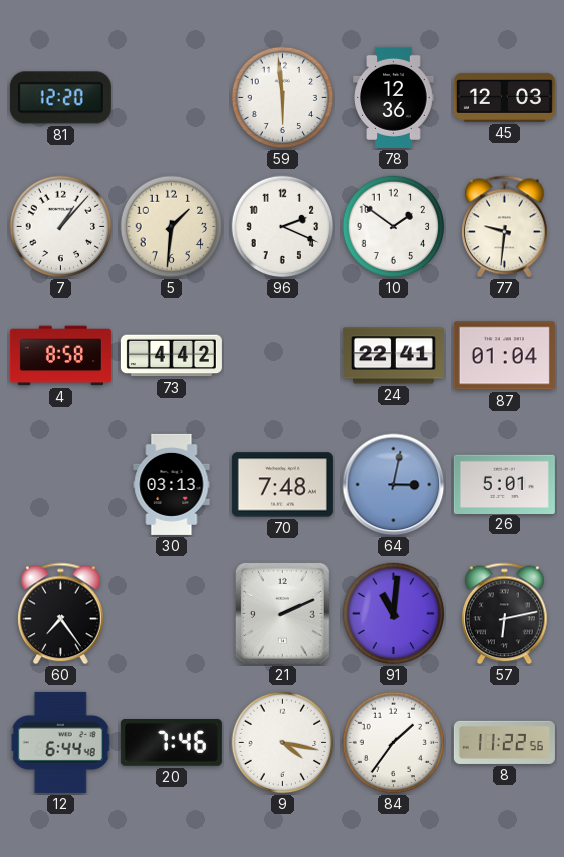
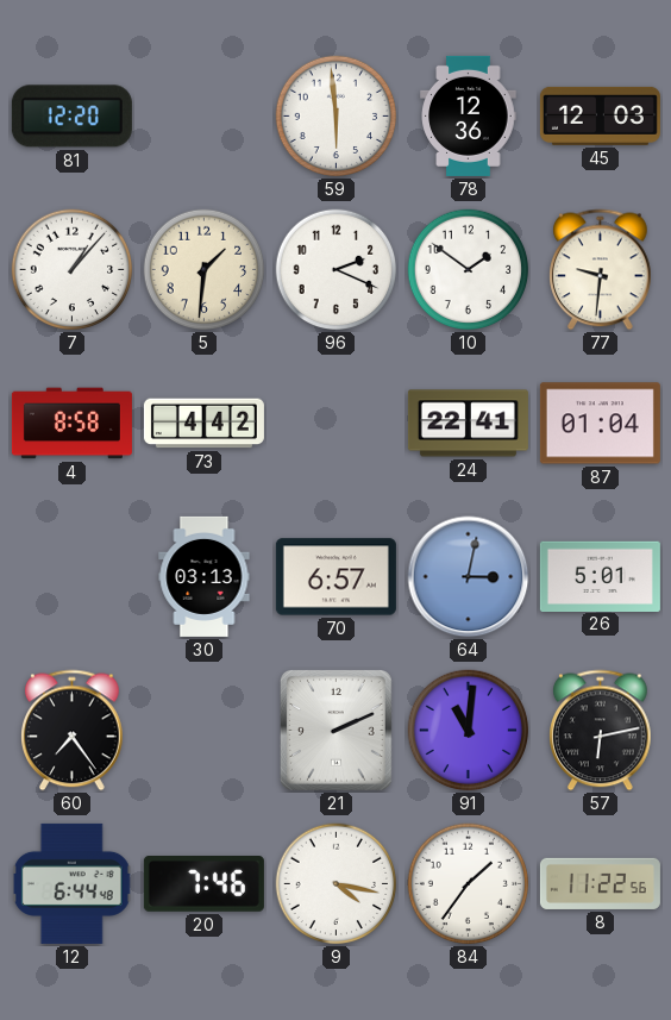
70: 7:48 -> 6:57 (335, 577)
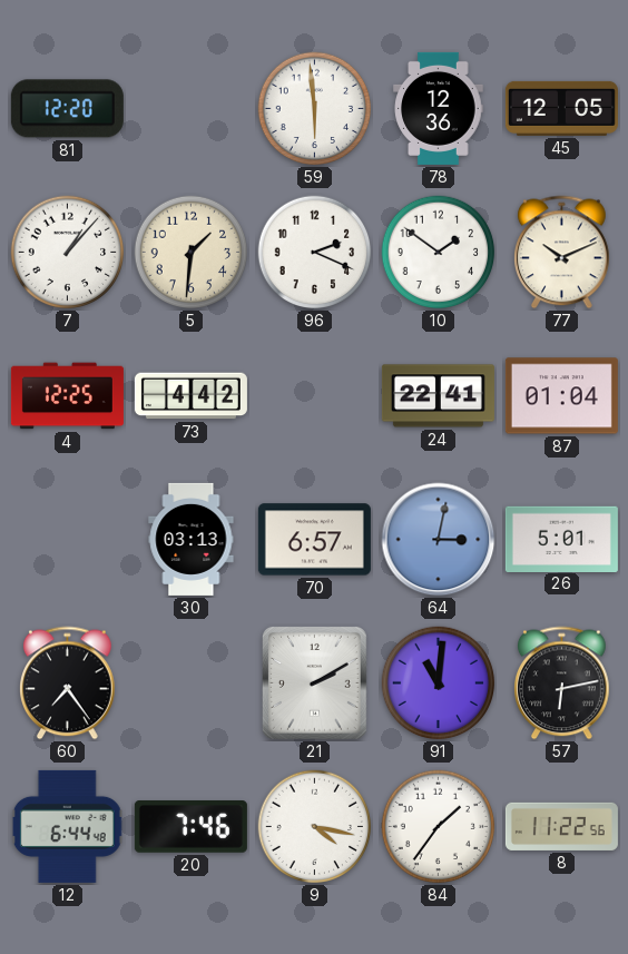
45: 12:03 -> 12:05 (561, 108)
77: 9:31 -> 10:11 (562, 253)
4: 8:58 -> 12:25 (67, 396)
21: 2:11 -> 2:10 (314, 683)
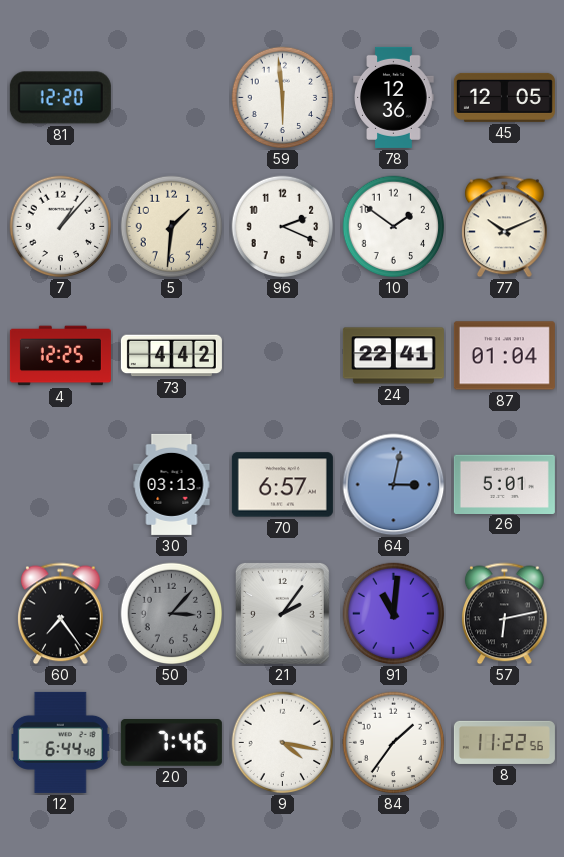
50: none -> 3:07 (172, 614)
21: 2:10 -> 2:06 (282, 614)
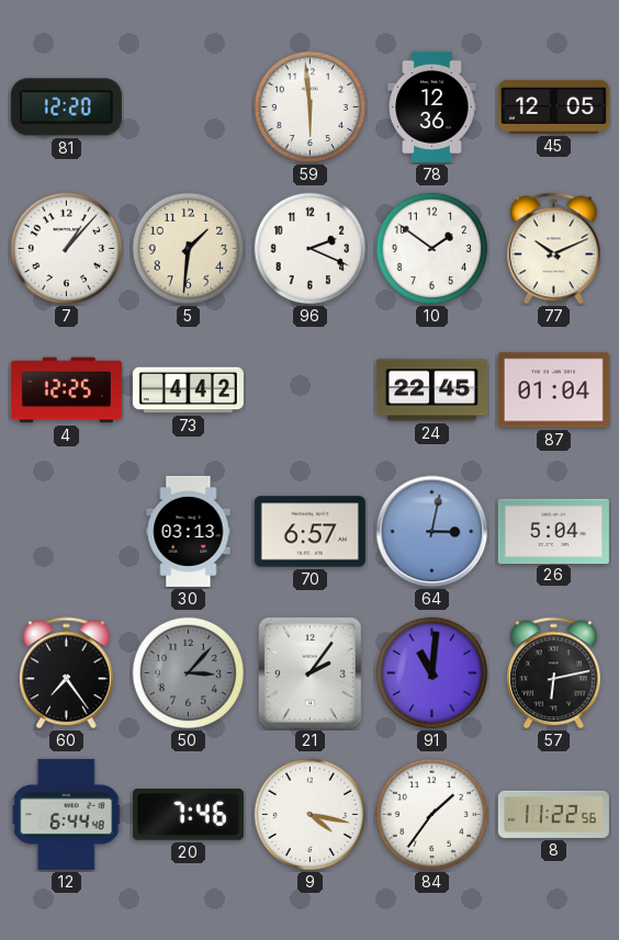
24: 22:41 -> 22:45 (431, 390)
26: 5:01 -> 5:04 (553, 531)
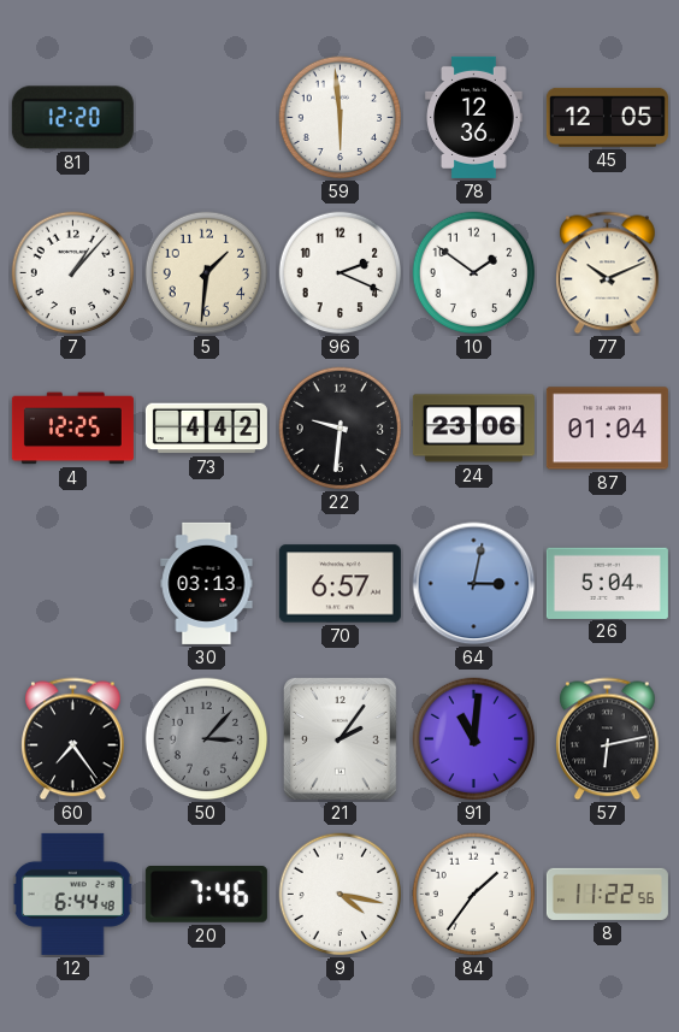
22: none -> 9:31 (341, 429)
24: 22:45 -> 23:06 (473, 429)
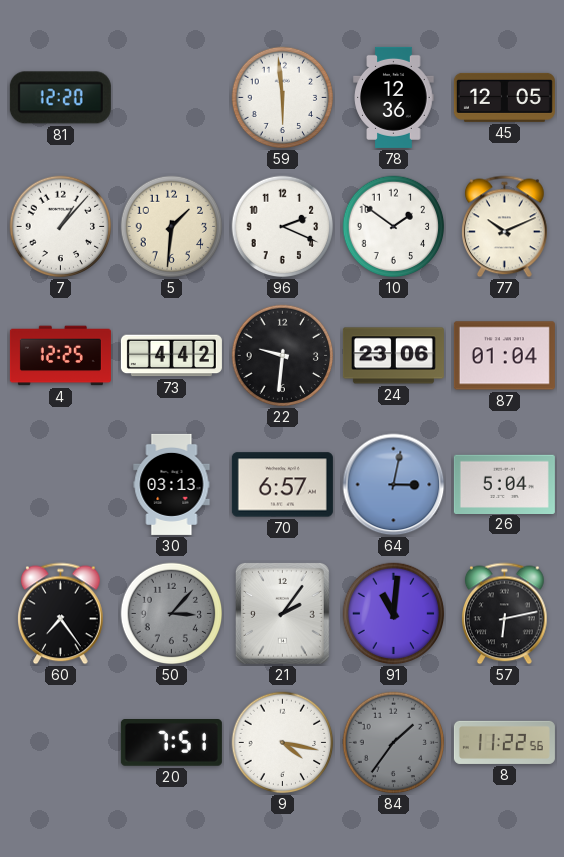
12: 6:44 -> none (73, 894)
20: 7:46 -> 7:51 (171, 743)
84 dial: white -> grey (394, 743)
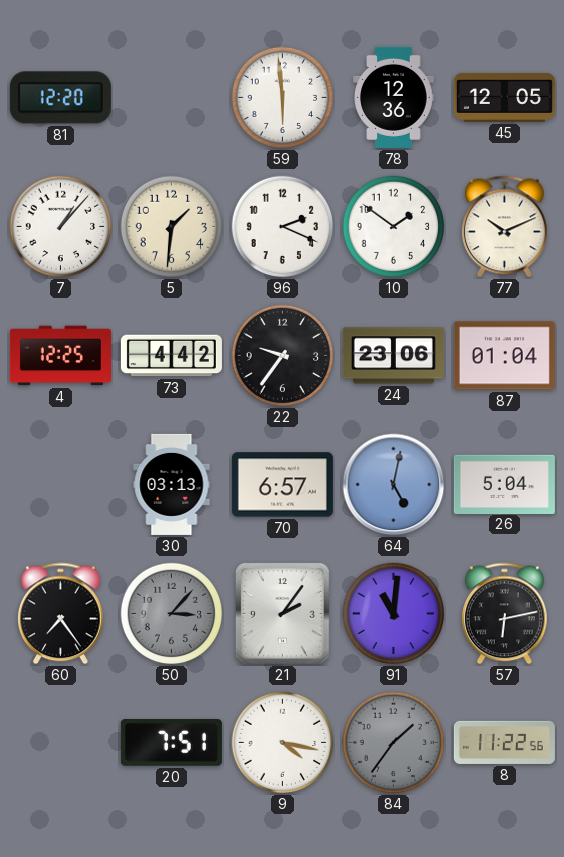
22: 9:31 -> 9:36 (283, 356)
64: 3:02 -> 5:02 (394, 485)
